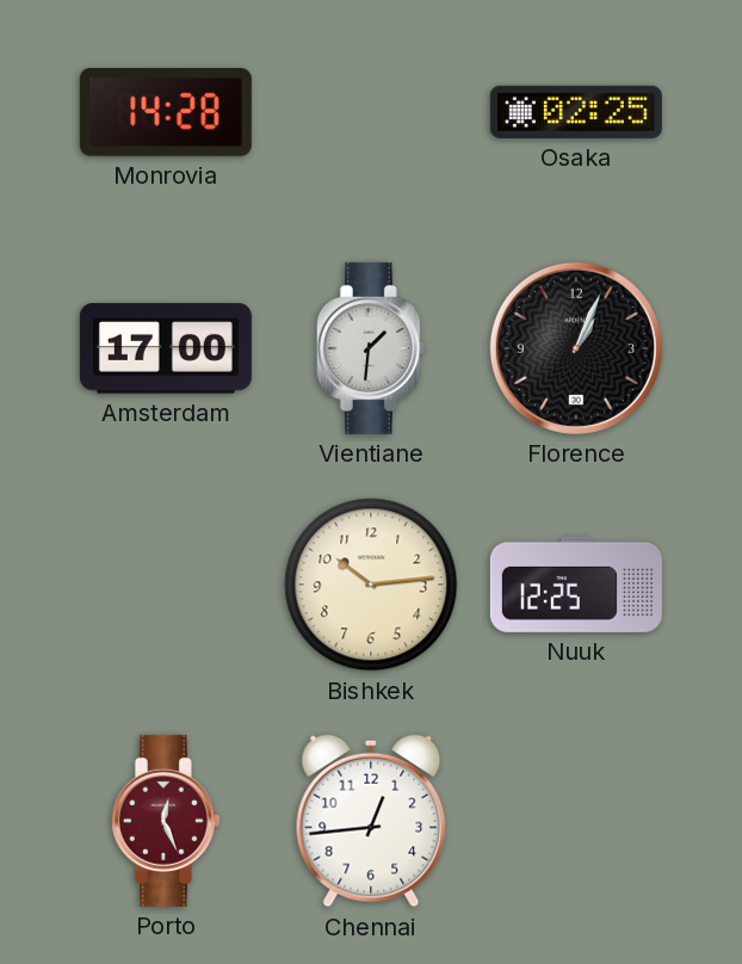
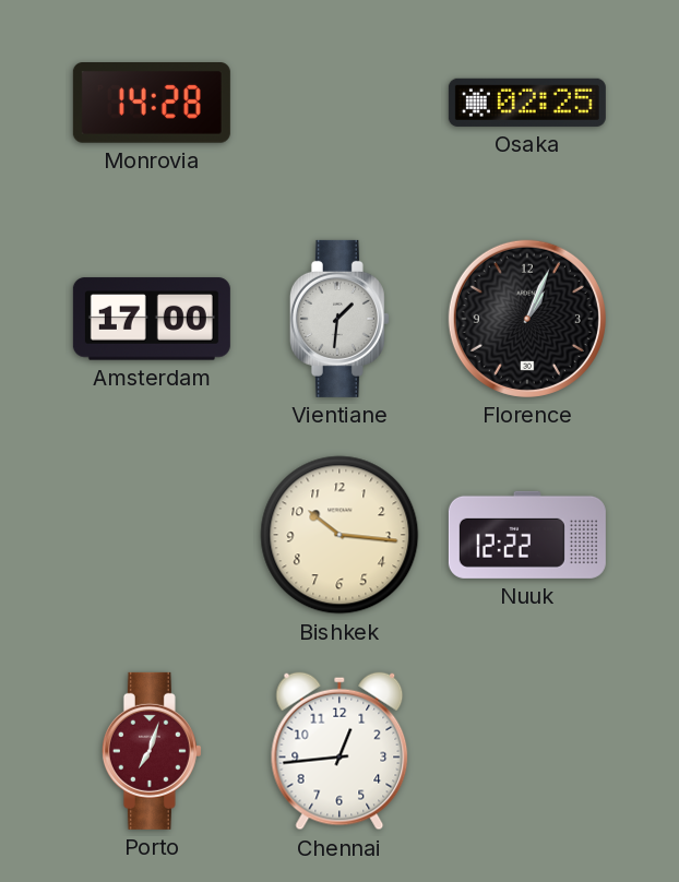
Bishkek: 10:14 -> 10:16 (339, 535)
Nuuk: 12:25 -> 12:22 (527, 535)
Porto: 12:26 -> 7:03 (152, 751)
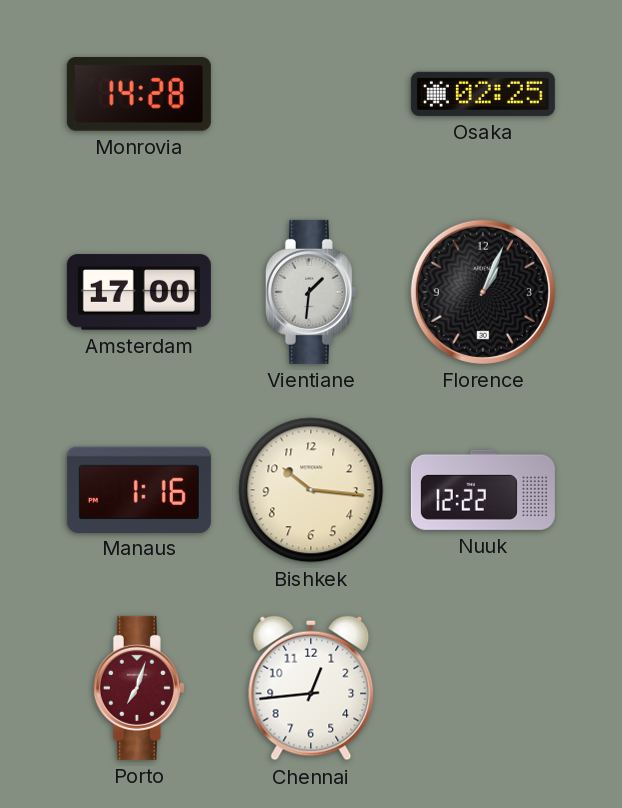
Manaus: none -> 1:16 (139, 489)
